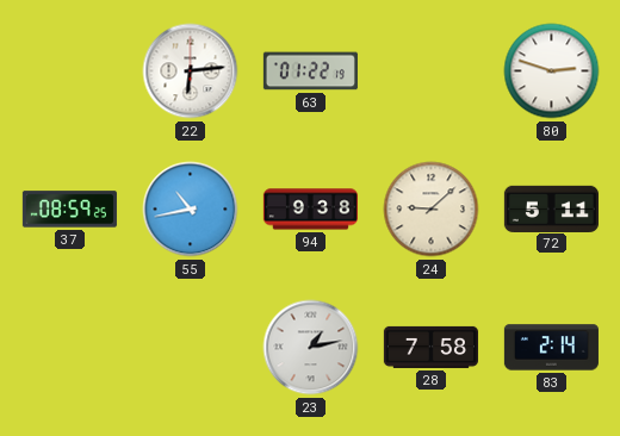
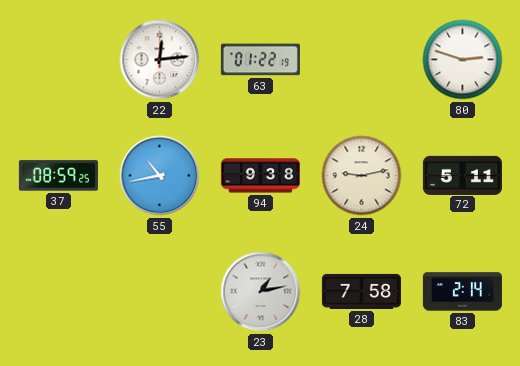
22: 6:14 -> 12:14 (160, 60)
24: 9:08 -> 9:13 (362, 176)
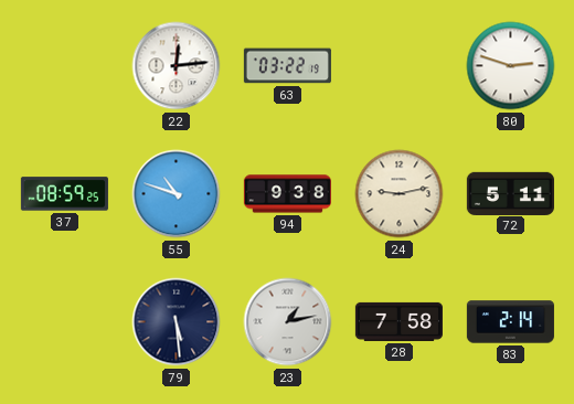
63: 01:22 -> 03:22 (287, 66)
55: 10:43 -> 10:48 (177, 194)
79: none -> 5:29 (177, 322)
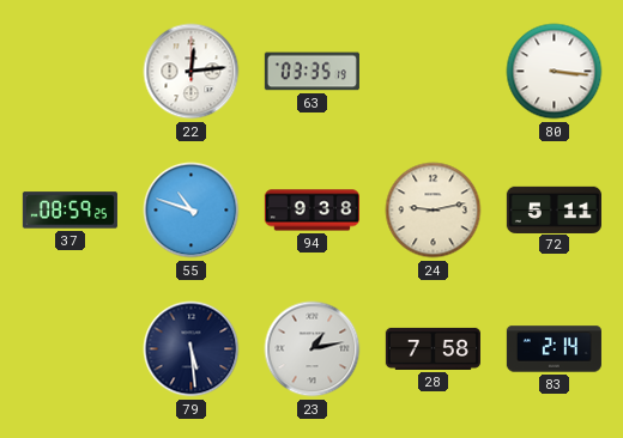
63: 03:22 -> 03:35 (311, 72)
80: 2:48 -> 3:16 (555, 72)
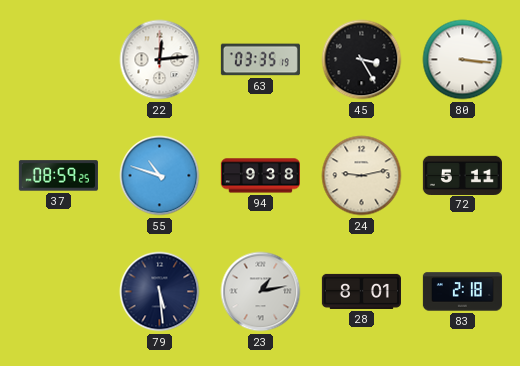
45: none -> 3:25 (362, 60)
28: 7:58 -> 8:01 (361, 291)
83: 2:14 -> 2:18 (462, 292)
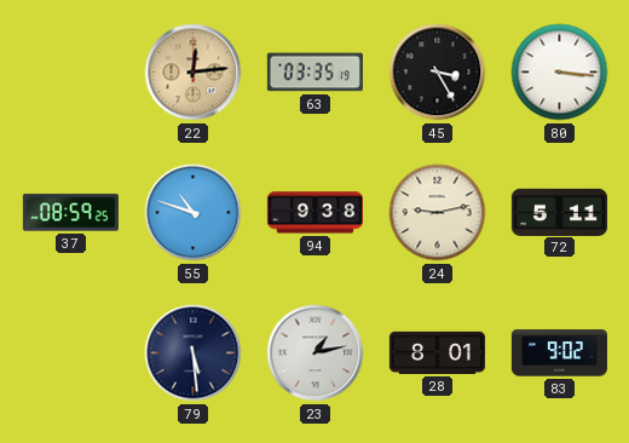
22 dial: white -> champagne (194, 73)
83: 2:18 -> 9:02 (559, 353)
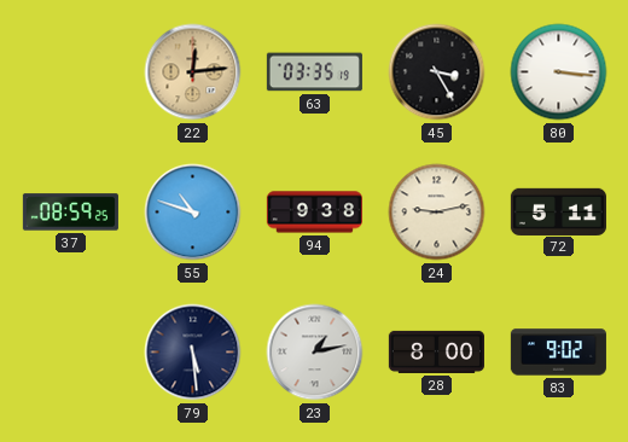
28: 8:01 -> 8:00 (436, 351)
